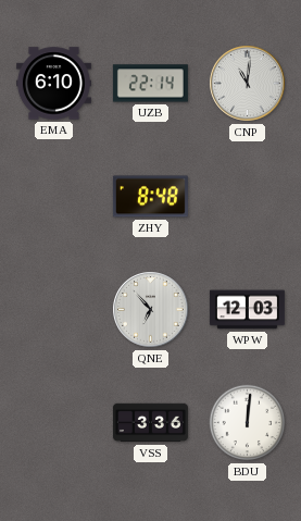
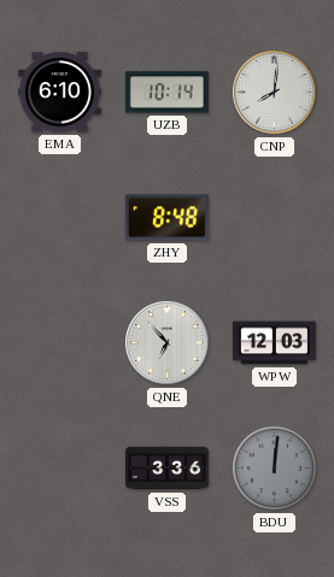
UZB: 22:14 -> 10:14 (166, 93)
CNP: 11:01 -> 8:01 (275, 93)
BDU dial: white -> grey (275, 469)
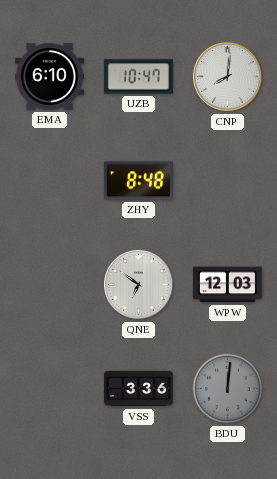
UZB: 10:14 -> 10:47 (138, 77)
QNE: 6:53 -> 6:51 (139, 285)
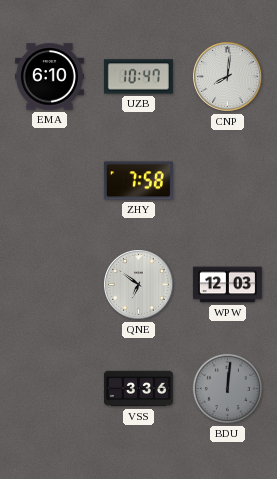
ZHY: 8:48 -> 7:58 (138, 181)
